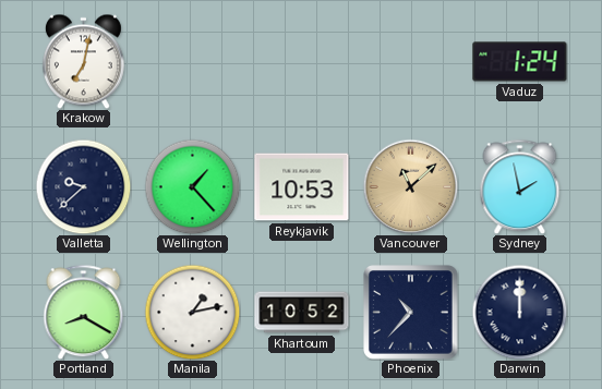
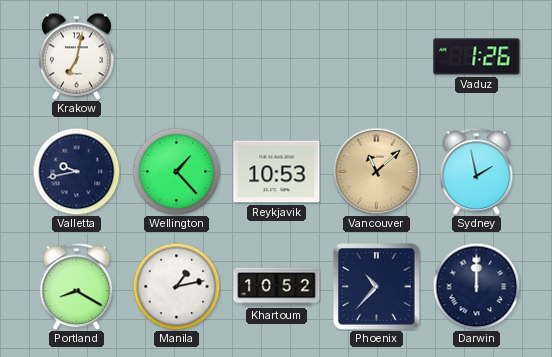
Vaduz: 1:24 -> 1:26 (477, 57)
Valletta: 9:38 -> 9:43 (76, 171)
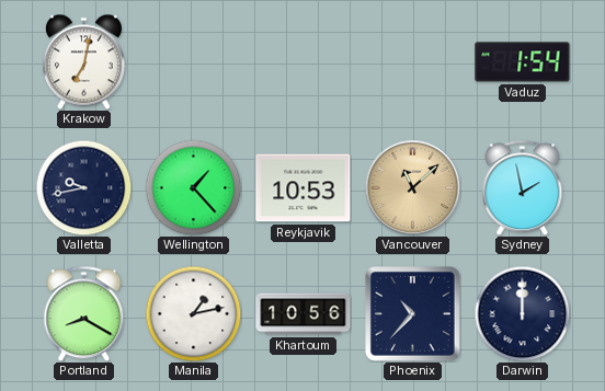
Vaduz: 1:26 -> 1:54 (523, 62)
Khartoum: 10:52 -> 10:56 (304, 314)
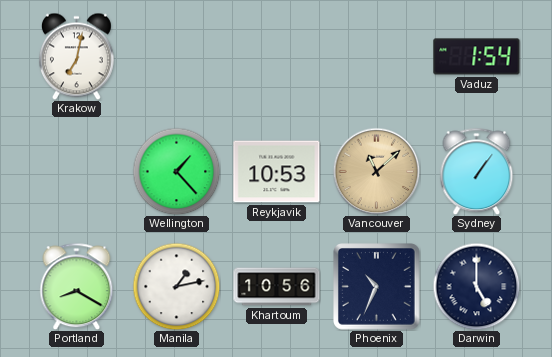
Valletta: 9:43 -> none (83, 187)
Sydney: 1:58 -> 1:06 (477, 171)
Phoenix: 10:37 -> 10:34 (377, 287)
Darwin: 12:00 -> 5:00 (476, 286)
